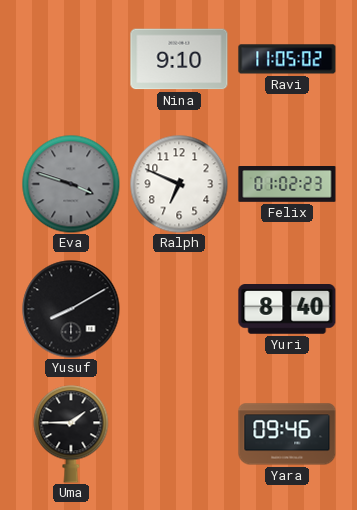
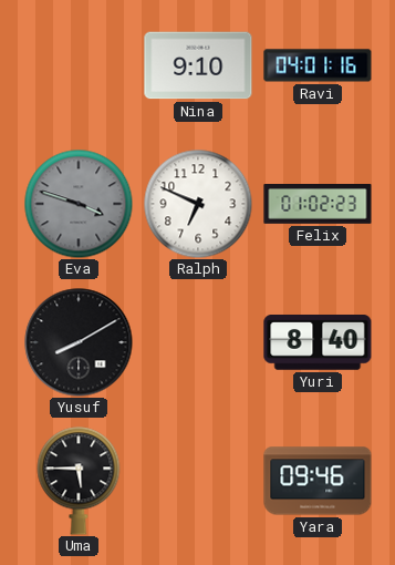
Ravi: 11:05 -> 04:01 (318, 65)
Uma: 1:45 -> 5:45 (79, 481)
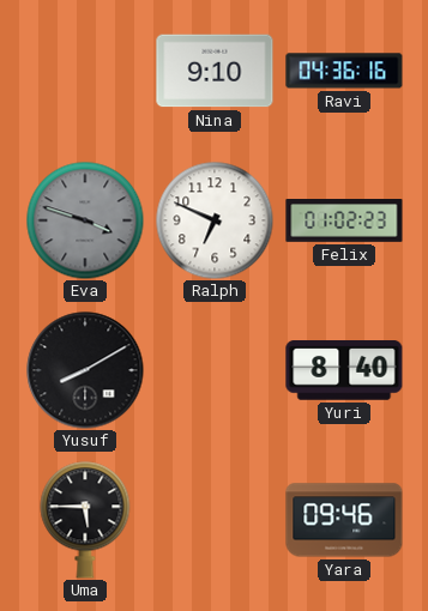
Ravi: 04:01 -> 04:36 (344, 71)
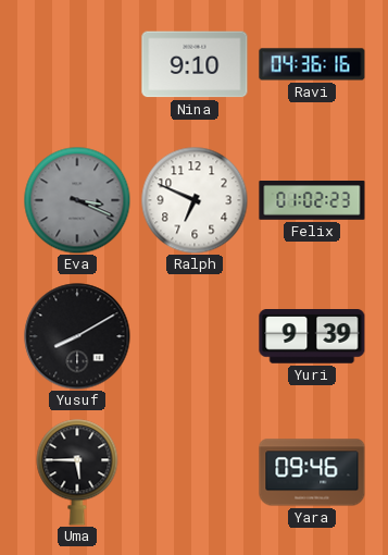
Eva: 3:48 -> 3:19 (77, 200)
Yuri: 8:40 -> 9:39 (312, 337)
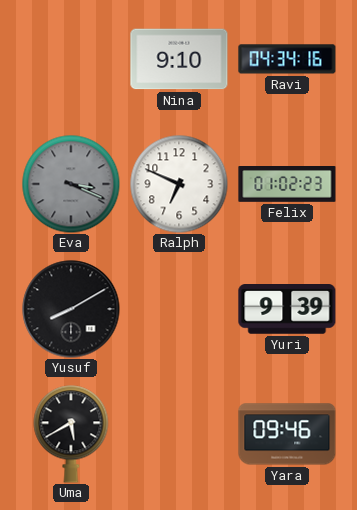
Ravi: 04:36 -> 04:34 (287, 59)
Uma: 5:45 -> 5:40 (71, 434)
